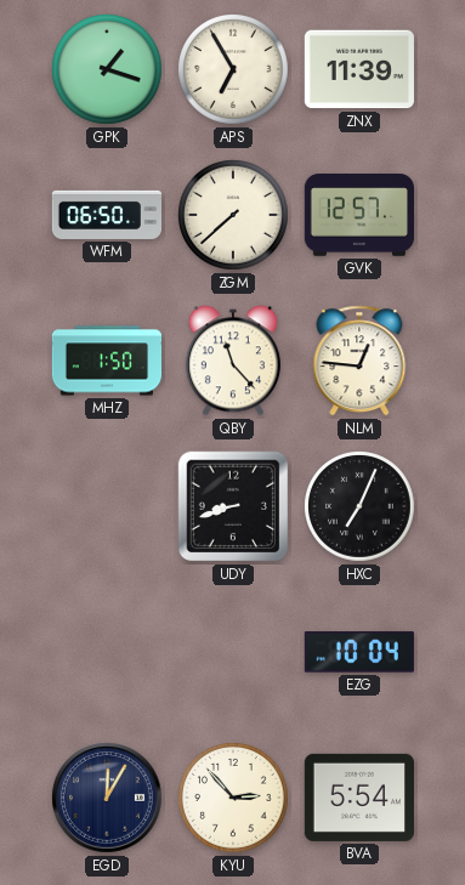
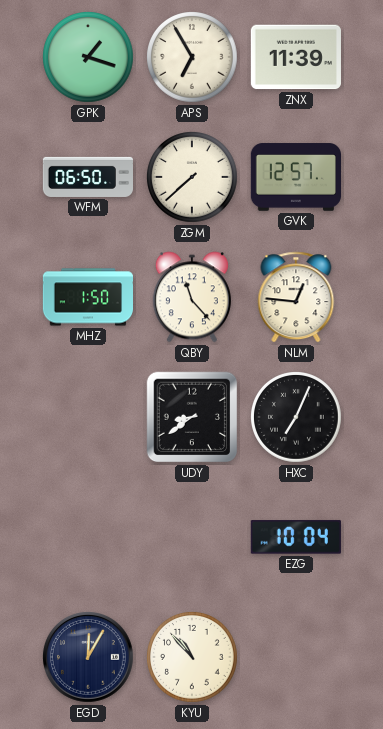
UDY: 8:42 -> 8:39 (192, 417)
KYU: 2:53 -> 10:53 (193, 658)
BVA: 5:54 -> none (359, 798)
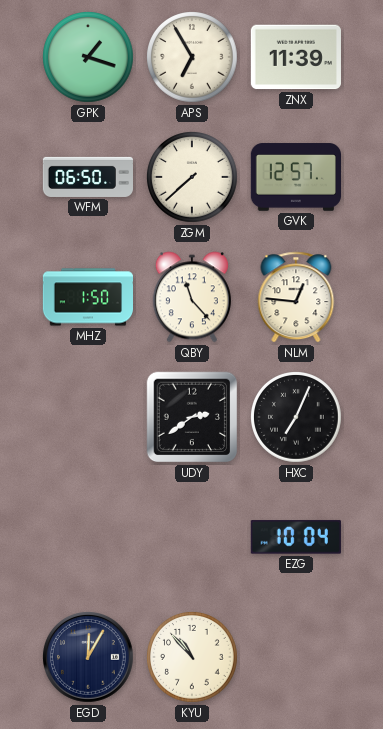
UDY: 8:39 -> 2:39 (192, 417)
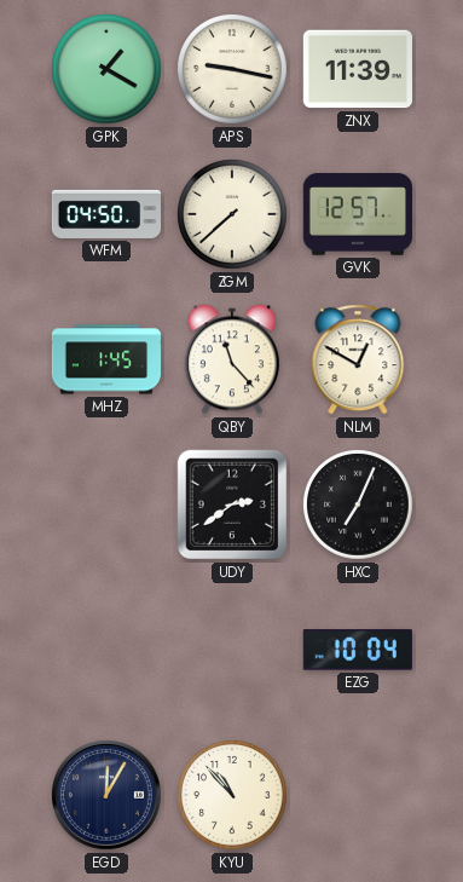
GPK: 1:18 -> 1:20 (108, 70)
APS: 6:55 -> 9:17 (233, 70)
WFM: 06:50 -> 04:50 (105, 214)
MHZ: 1:50 -> 1:45 (105, 359)
NLM: 12:46 -> 12:50 (358, 359)
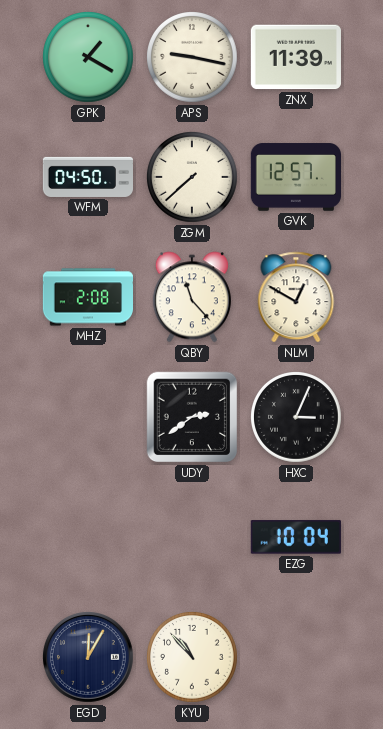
MHZ: 1:45 -> 2:08 (87, 297)
HXC: 7:04 -> 3:04 (297, 418)
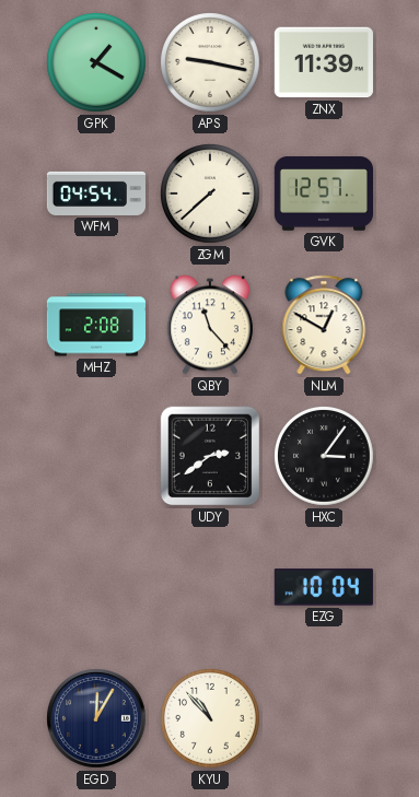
WFM: 04:50 -> 04:54 (95, 194)
HXC: 3:04 -> 3:06 (325, 457)
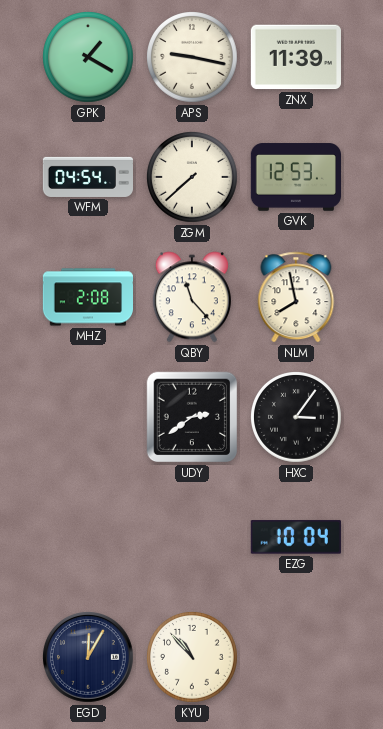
GVK: 12:57 -> 12:53 (295, 177)
NLM: 12:50 -> 7:58 (296, 297)
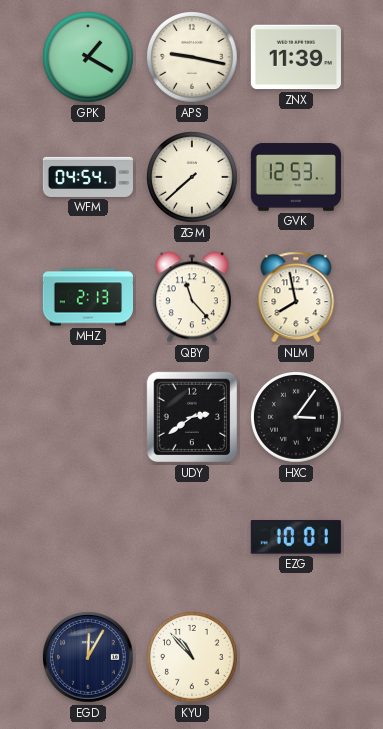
MHZ: 2:08 -> 2:13 (87, 297)
EZG: 10:04 -> 10:01 (296, 537)
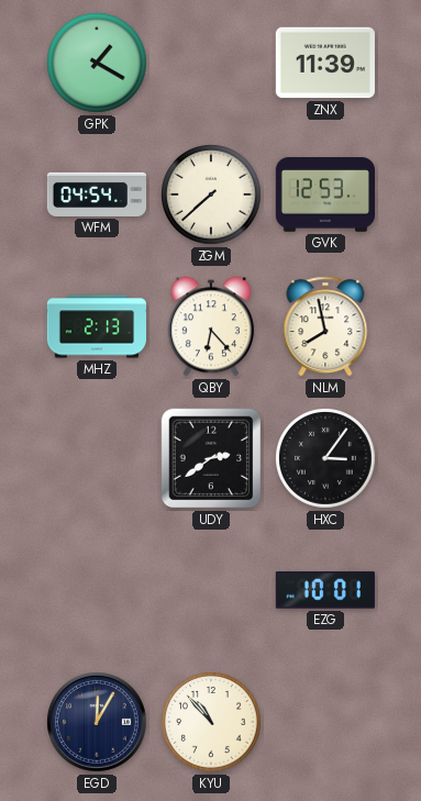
APS: 9:17 -> none (193, 58)
QBY: 11:23 -> 6:23 (211, 326)
